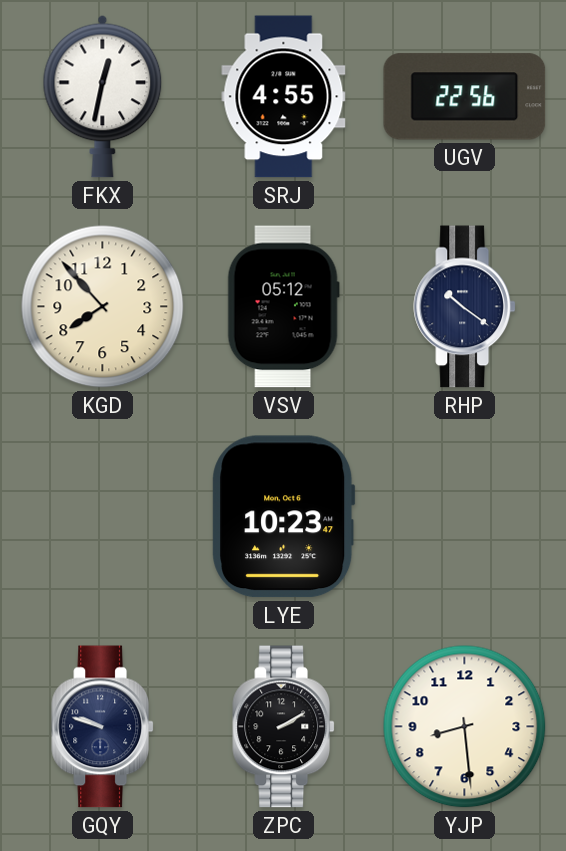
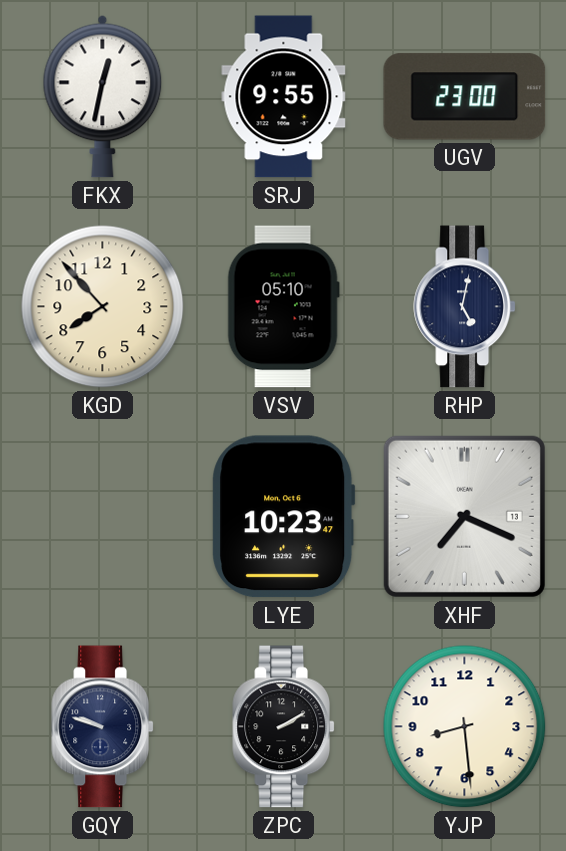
SRJ: 4:55 -> 9:55 (284, 97)
UGV: 22:56 -> 23:00 (465, 97)
VSV: 05:12 -> 05:10 (283, 307)
RHP: 10:21 -> 5:02 (464, 307)
XHF: none -> 7:19 (464, 516)
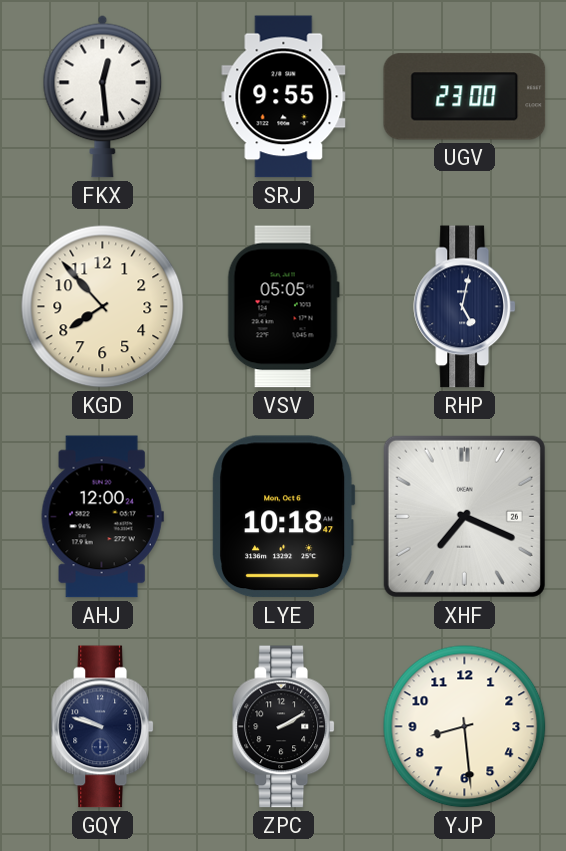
FKX: 12:32 -> 12:29 (103, 96)
VSV: 05:10 -> 05:05 (283, 307)
AHJ: none -> 12:00 (102, 517)
LYE: 10:23 -> 10:18 (284, 517)
XHF date: 13 -> 26 (464, 516)
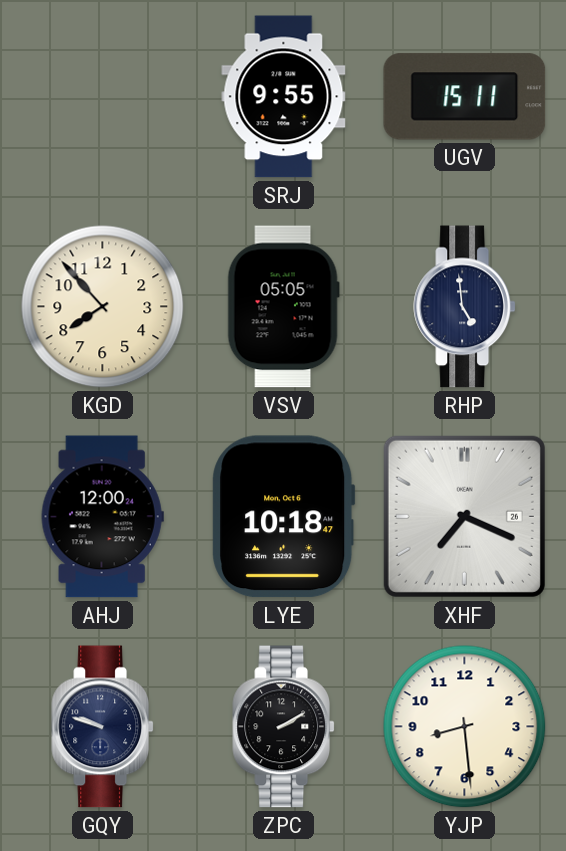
FKX: 12:29 -> none (103, 96)
UGV: 23:00 -> 15:11 (465, 97)
RHP: 5:02 -> 4:59 (464, 307)
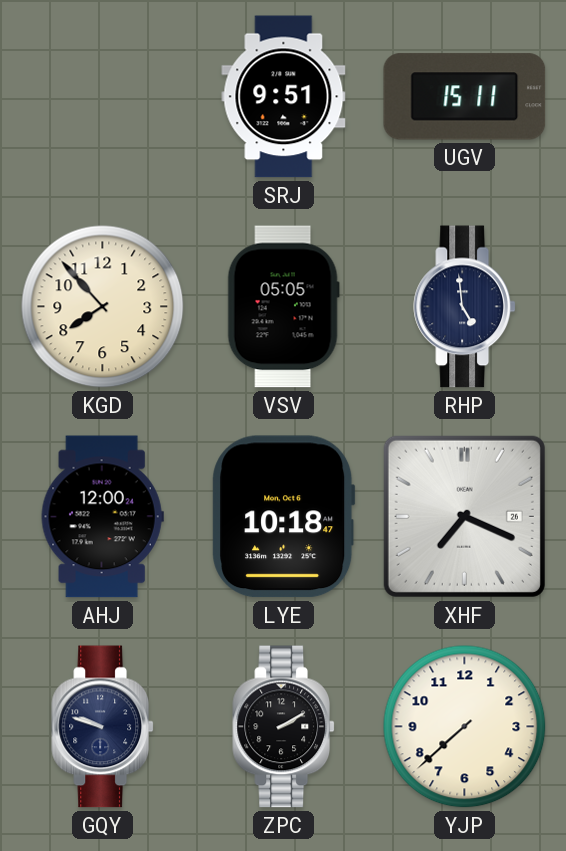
SRJ: 9:55 -> 9:51 (284, 97)
YJP: 8:29 -> 7:38 (465, 727)
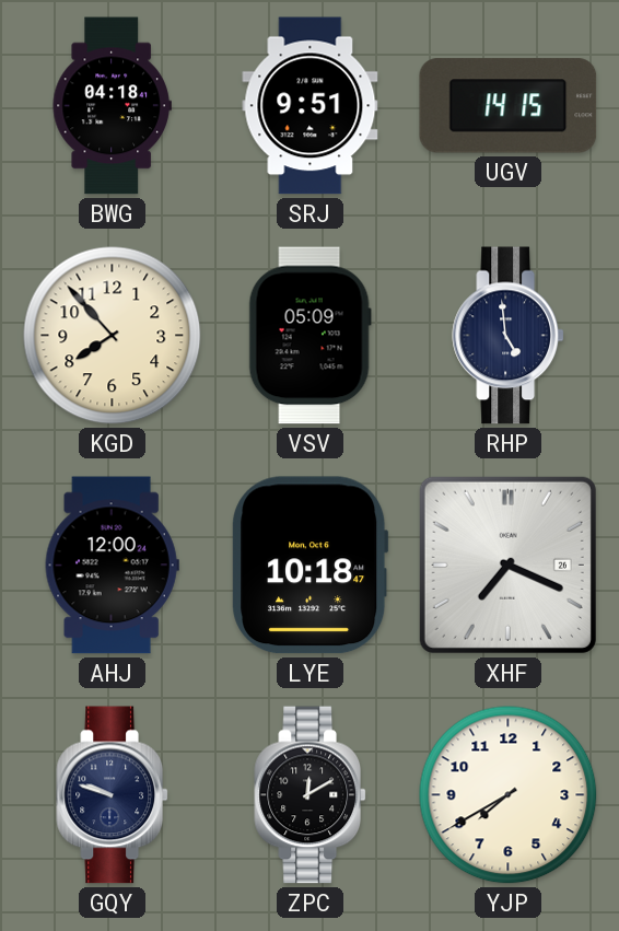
BWG: none -> 04:18 (112, 106)
UGV: 15:11 -> 14:15 (509, 106)
VSV: 05:05 -> 05:09 (309, 336)
ZPC: 2:10 -> 12:10 (309, 795)
YJP: 7:38 -> 7:40 (509, 795)
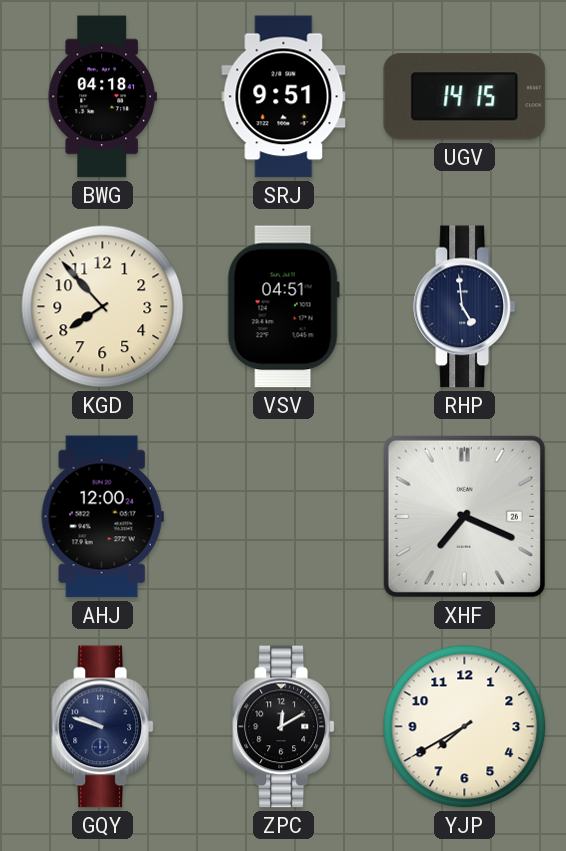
VSV: 05:09 -> 04:51 (283, 307)
LYE: 10:18 -> none (311, 566)
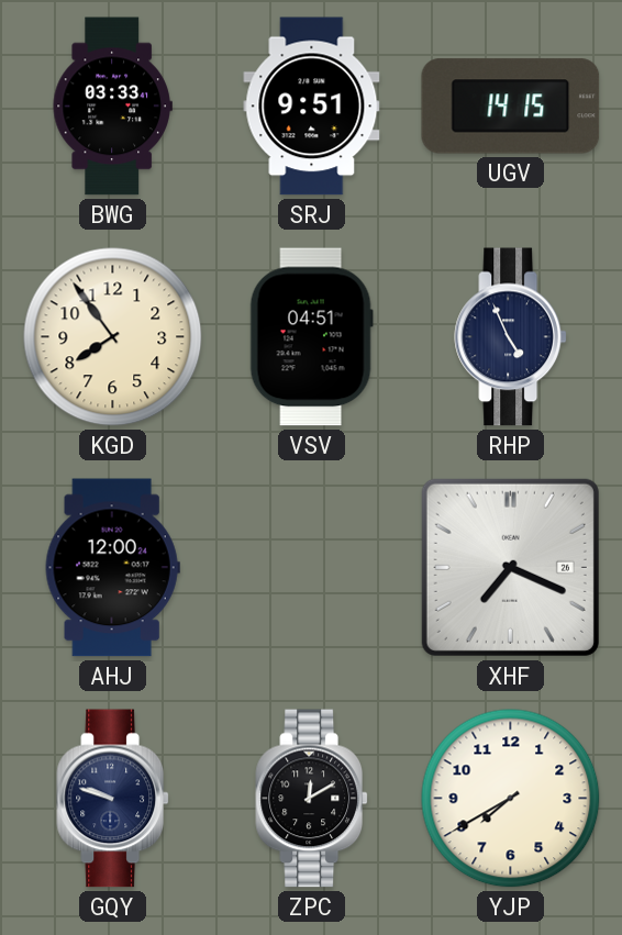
BWG: 04:18 -> 03:33 (112, 107)
KGD: 7:53 -> 7:54 (113, 337)
RHP: 4:59 -> 4:56 (510, 337)
